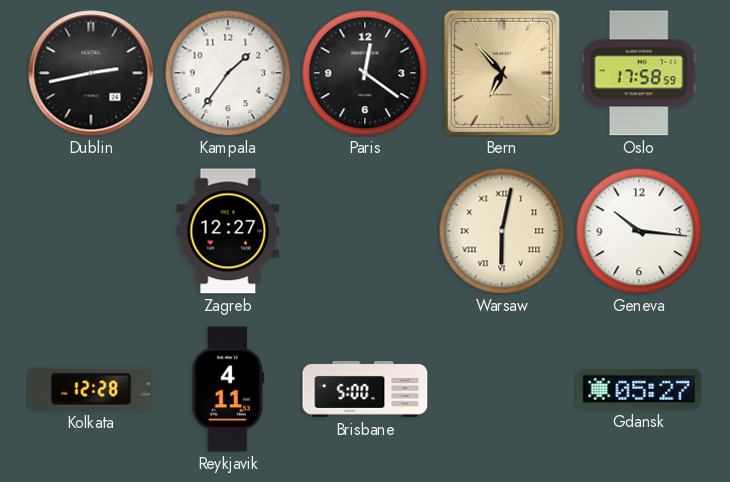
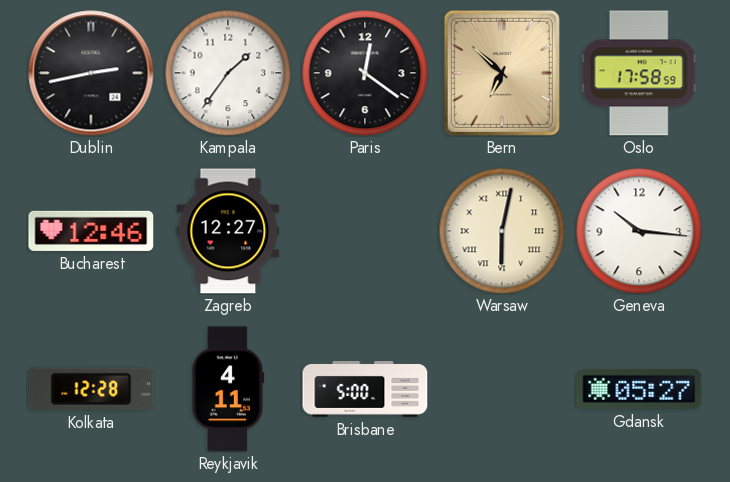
Bern: 6:53 -> 6:52 (502, 73)
Bucharest: none -> 12:46 (91, 231)
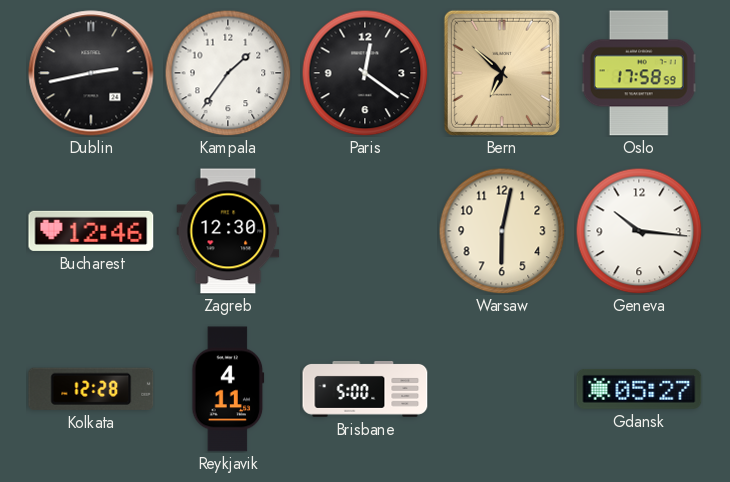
Zagreb: 12:27 -> 12:30 (228, 231)
Warsaw numerals: Roman -> Arabic (502, 231)
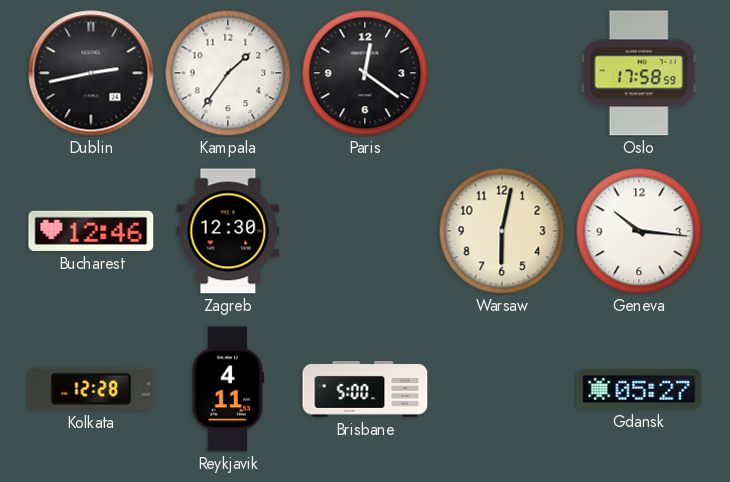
Bern: 6:52 -> none (502, 73)
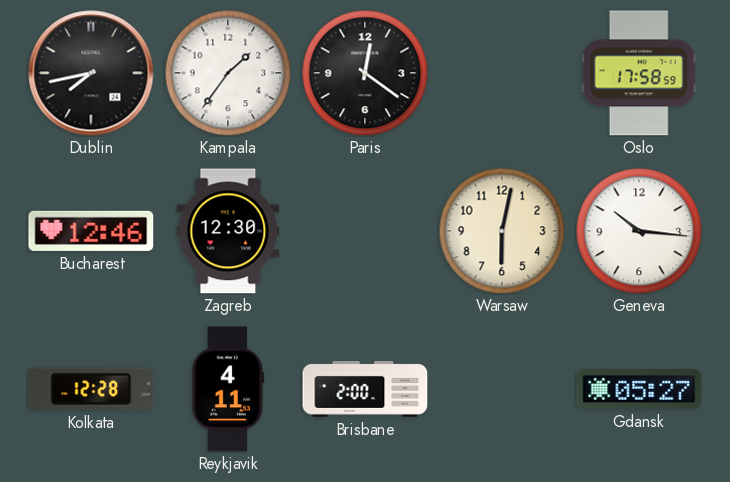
Dublin: 2:43 -> 7:43 (91, 73)
Brisbane: 5:00 -> 2:00 (365, 390)
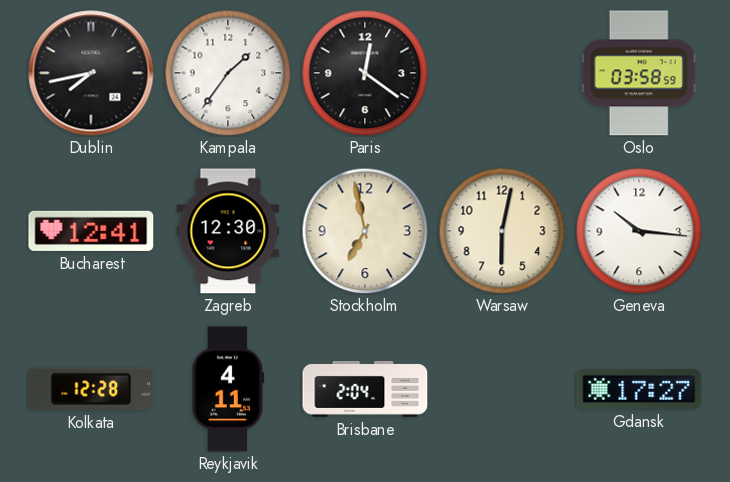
Oslo: 17:58 -> 03:58 (639, 73)
Bucharest: 12:46 -> 12:41 (91, 231)
Stockholm: none -> 6:58 (365, 231)
Brisbane: 2:00 -> 2:04 (365, 390)
Gdansk: 05:27 -> 17:27 (639, 389)
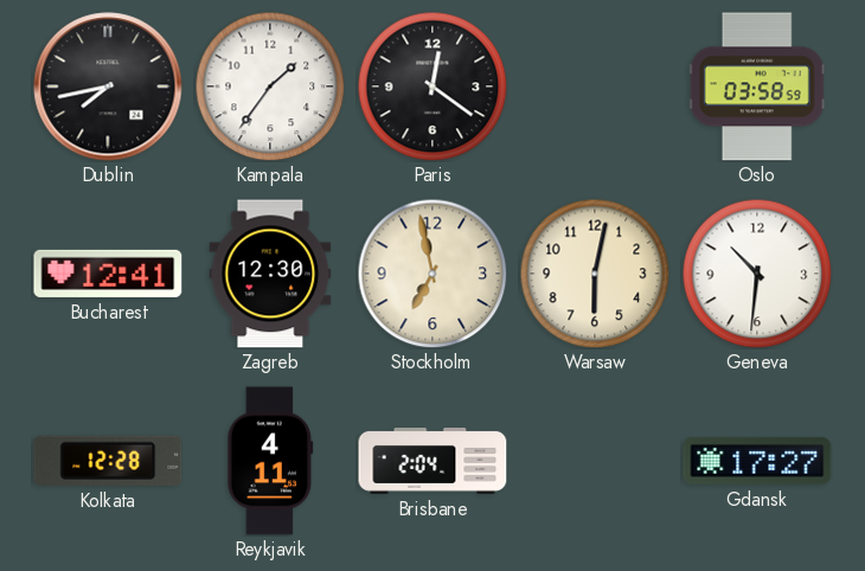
Geneva: 10:16 -> 10:31 (757, 274)
